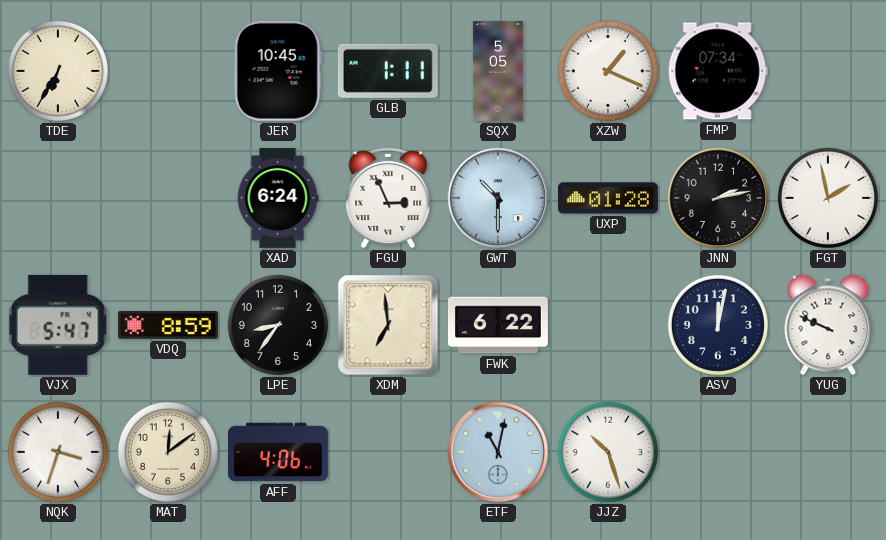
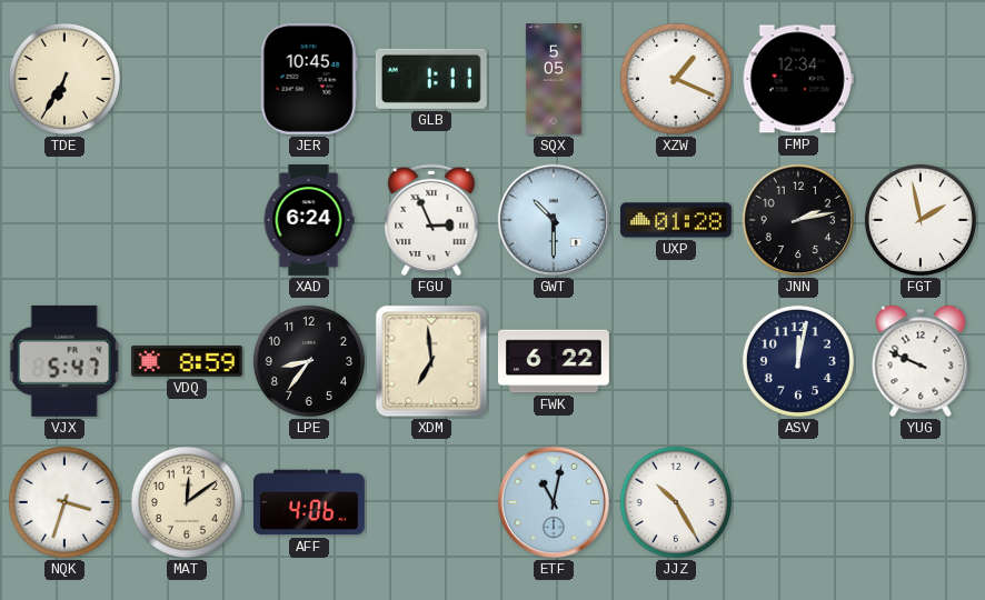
FMP: 07:34 -> 12:34 (798, 79)
JJZ: 10:27 -> 10:25 (676, 502)
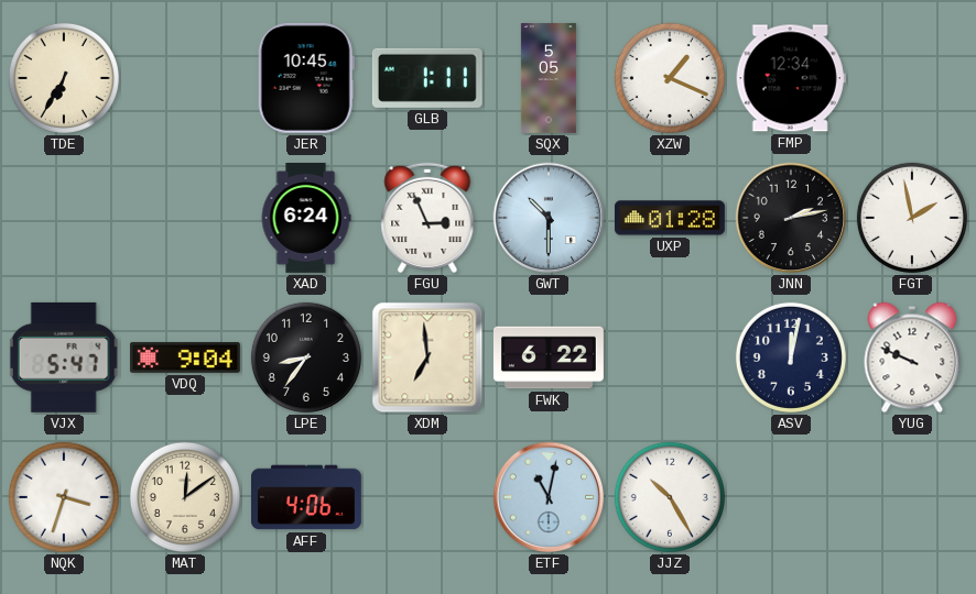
VDQ: 8:59 -> 9:04 (185, 358)
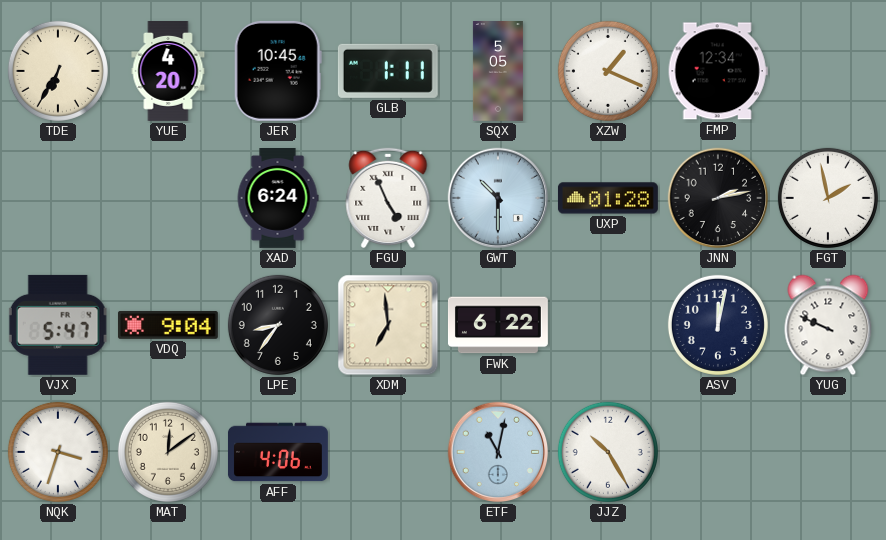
YUE: none -> 4:20 (168, 72)
FGU: 2:56 -> 4:56 (388, 198)
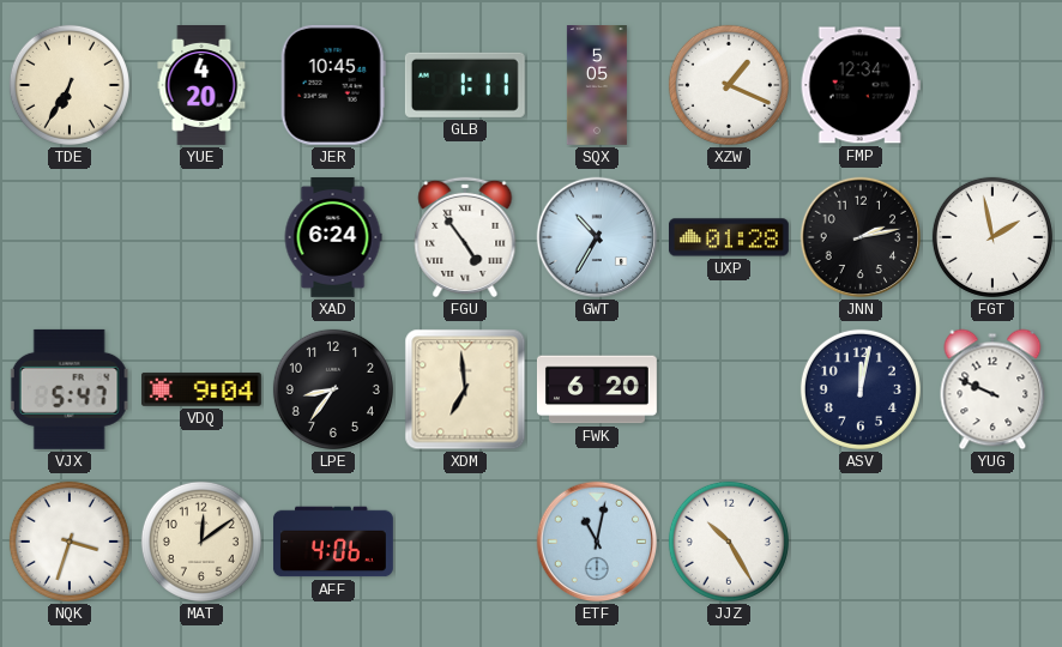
FGU: 4:56 -> 4:54 (465, 237)
GWT: 10:30 -> 10:35 (597, 237)
FWK: 6:22 -> 6:20 (597, 389)
